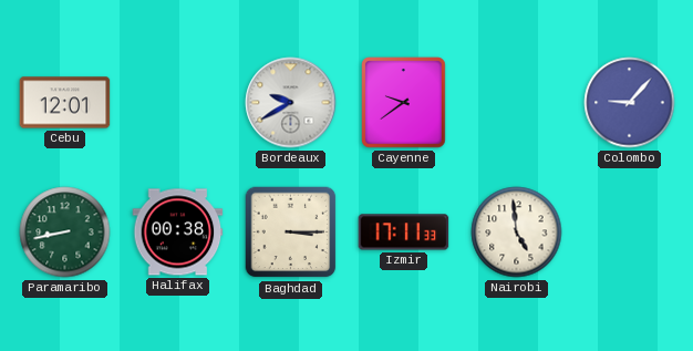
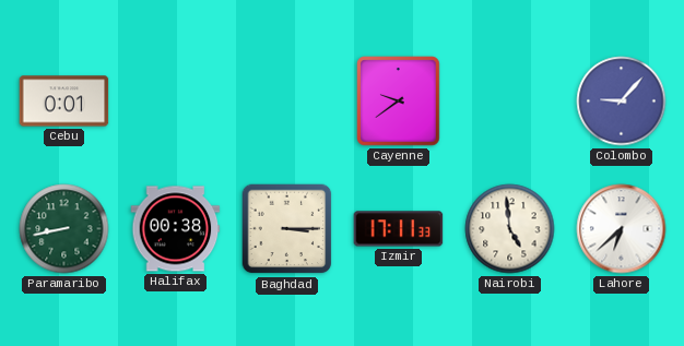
Cebu: 12:01 -> 0:01 (64, 102)
Bordeaux: 9:40 -> none (291, 103)
Lahore: none -> 6:38 (622, 229)
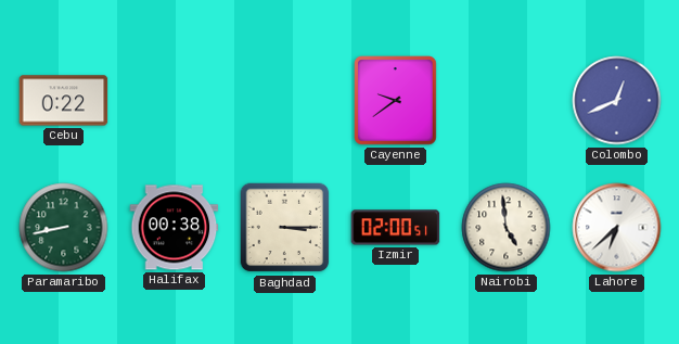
Cebu: 0:01 -> 0:22 (64, 101)
Colombo: 9:07 -> 12:41 (617, 101)
Izmir: 17:11 -> 02:00 (396, 228)
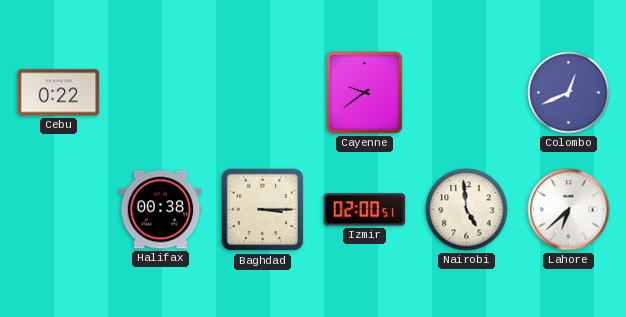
Paramaribo: 8:43 -> none (64, 228)
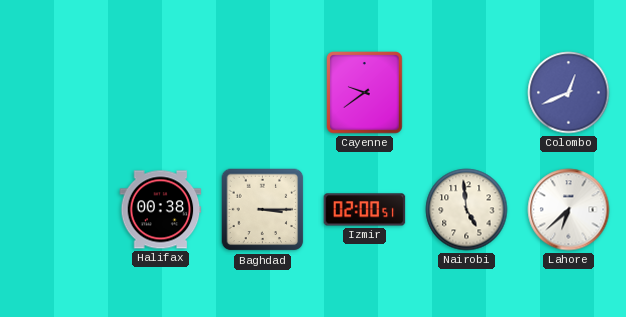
Cebu: 0:22 -> none (59, 93)
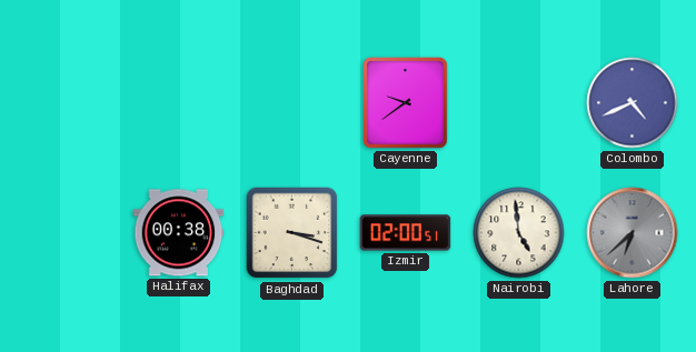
Colombo: 12:41 -> 4:41 (633, 103)
Baghdad: 3:15 -> 3:18 (292, 233)
Lahore dial: white -> grey (633, 233)
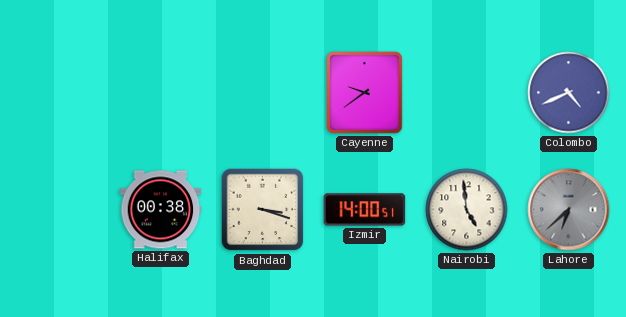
Izmir: 02:00 -> 14:00 (365, 210)
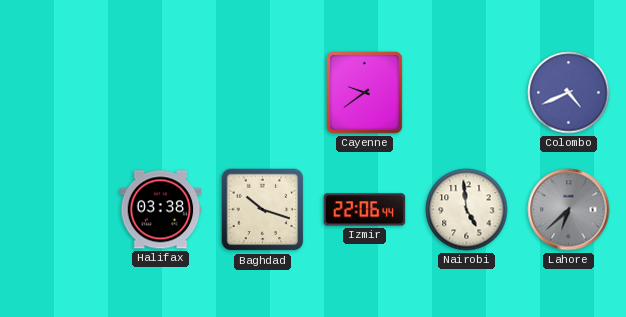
Halifax: 00:38 -> 03:38 (161, 210)
Baghdad: 3:18 -> 10:18 (263, 210)
Izmir: 14:00 -> 22:06 (365, 210)
